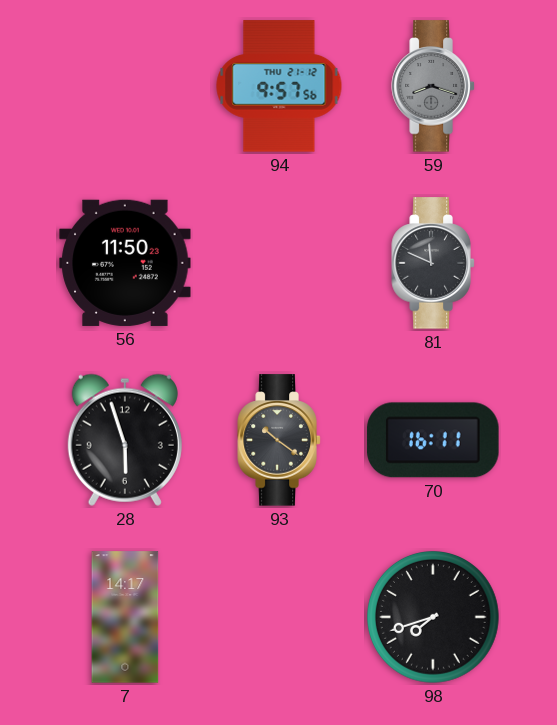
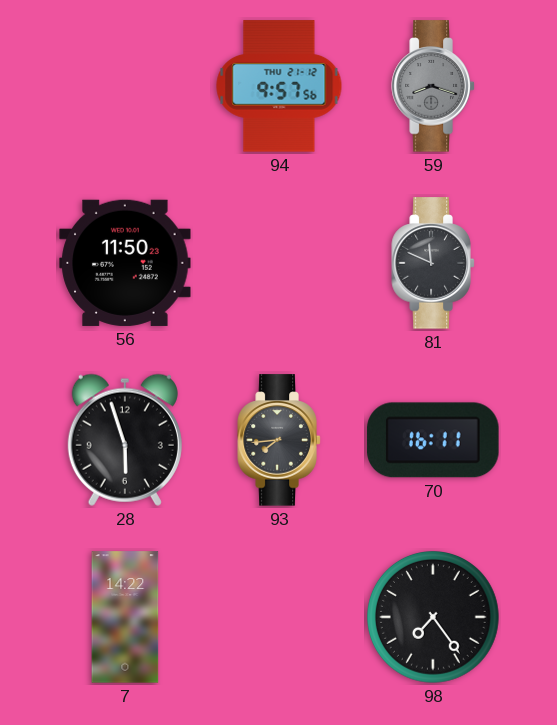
93: 10:21 -> 7:44 (279, 440)
7: 14:17 -> 14:22 (125, 617)
98: 7:42 -> 7:24 (434, 618)
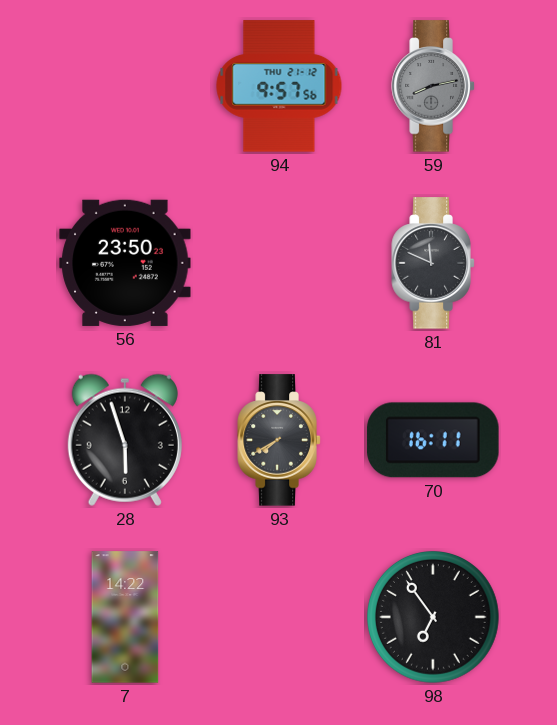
59: 8:18 -> 8:13 (433, 86)
56: 11:50 -> 23:50 (125, 263)
93: 7:44 -> 7:40 (279, 440)
98: 7:24 -> 6:54 (434, 618)
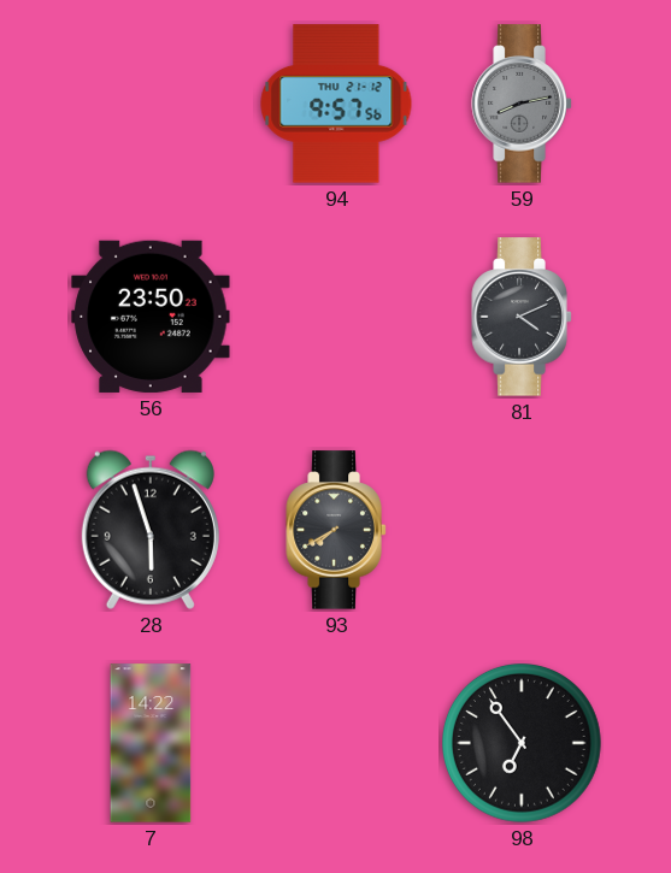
81: 11:49 -> 4:11 (522, 317)
70: 16:11 -> none (433, 440)
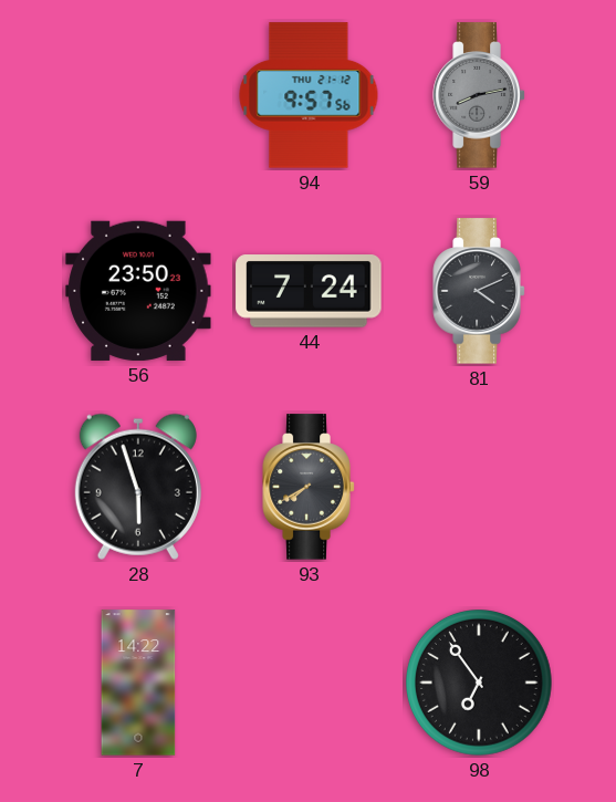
44: none -> 7:24 (309, 291)
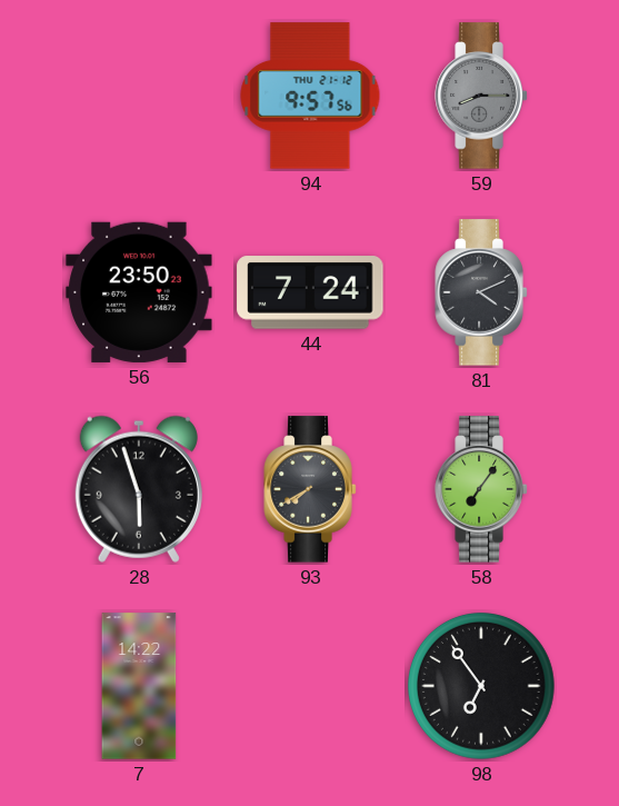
59: 8:13 -> 8:15 (481, 96)
58: none -> 7:06 (481, 489)
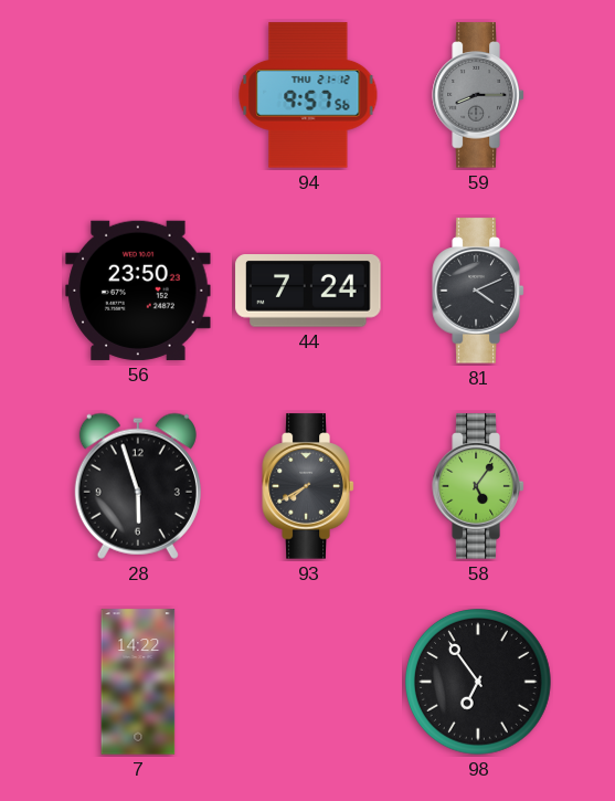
58: 7:06 -> 5:06 (478, 486)
